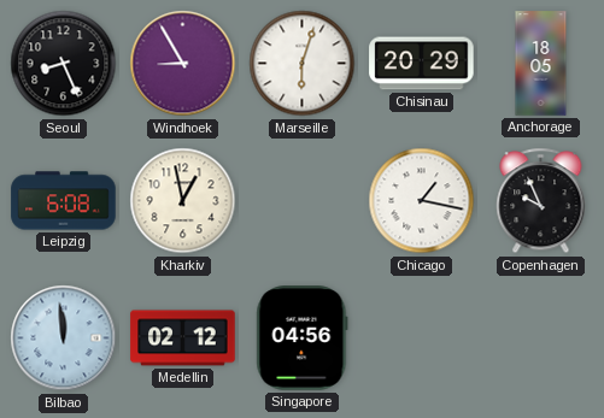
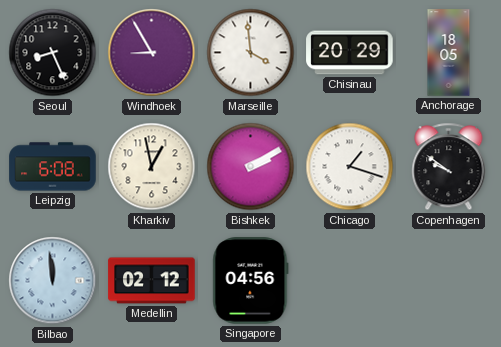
Marseille: 6:03 -> 3:59 (251, 53)
Bishkek: none -> 2:10 (251, 167)
Chicago: 1:17 -> 1:18 (350, 167)
Copenhagen: 9:56 -> 9:51 (449, 167)
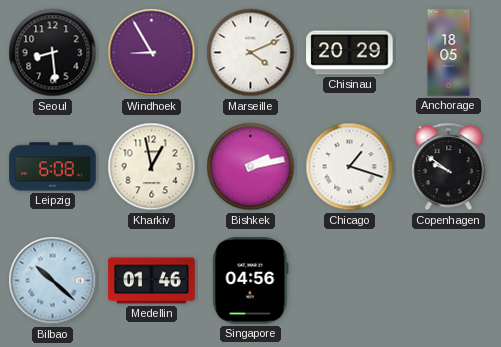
Seoul: 8:26 -> 8:29 (53, 53)
Marseille: 3:59 -> 4:11 (251, 53)
Bishkek: 2:10 -> 2:13 (251, 167)
Bilbao: 11:59 -> 10:22 (53, 281)
Medellin: 02:12 -> 01:46 (152, 281)
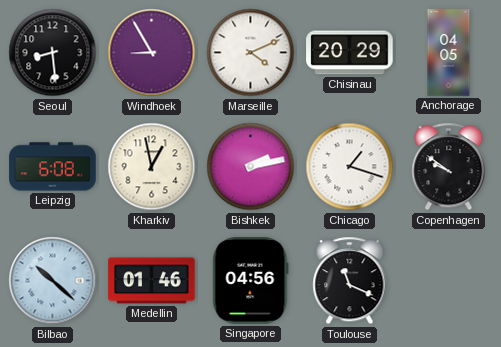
Anchorage: 18:05 -> 04:05 (449, 53)
Toulouse: none -> 11:19 (350, 281)
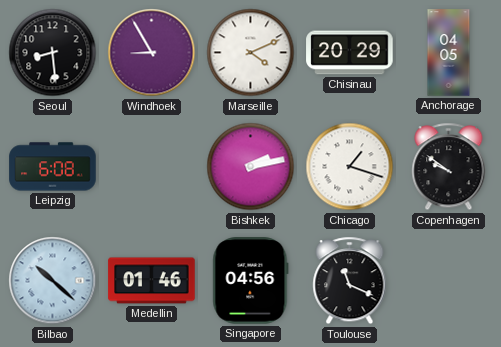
Kharkiv: 12:58 -> none (152, 167)
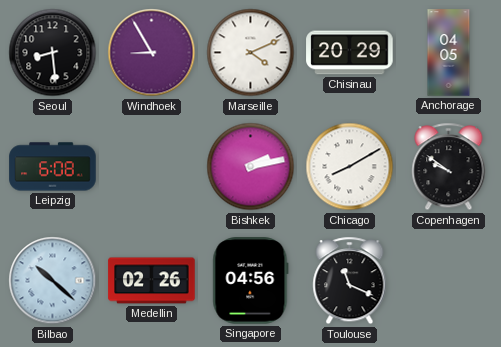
Chicago: 1:18 -> 8:10 (350, 167)
Medellin: 01:46 -> 02:26 (152, 281)
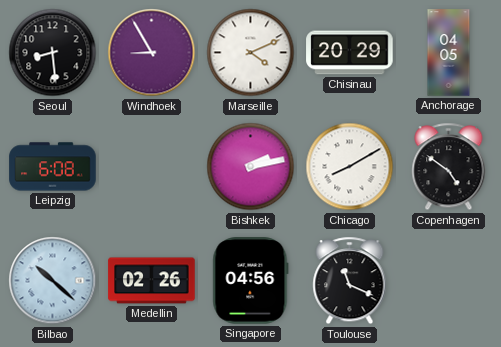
Copenhagen: 9:51 -> 4:51 (449, 167)
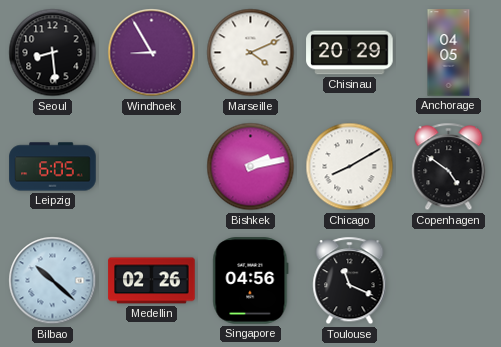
Leipzig: 6:08 -> 6:05 (53, 167)
